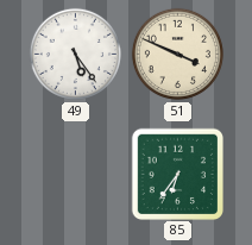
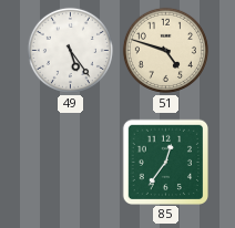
51: 3:49 -> 4:48 (165, 50)
85: 6:36 -> 12:36 (165, 162)
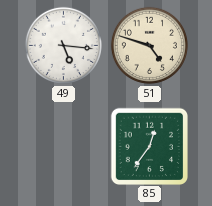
49: 5:24 -> 5:16 (63, 45)
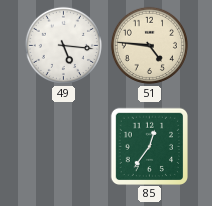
51: 4:48 -> 4:46 (149, 45)
